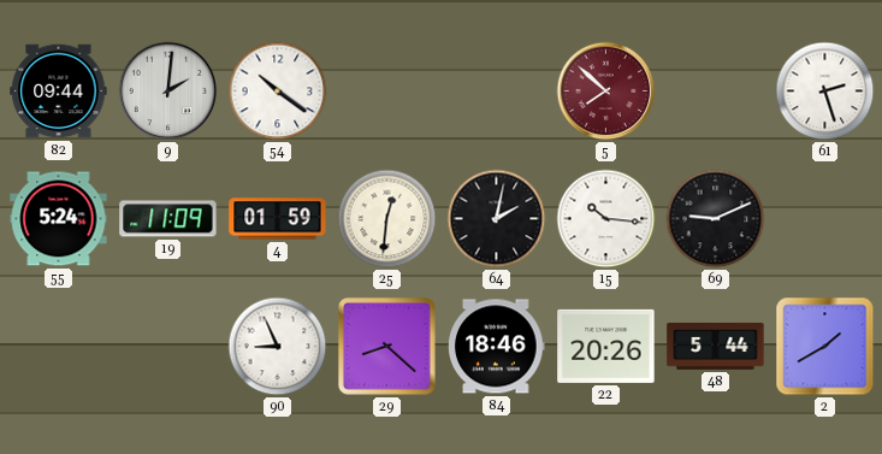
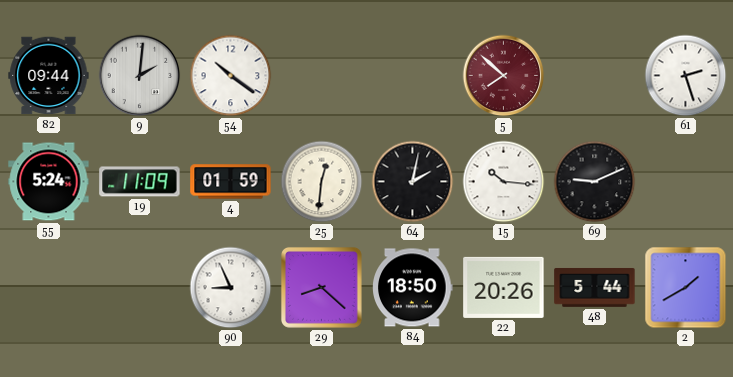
84: 18:46 -> 18:50 (413, 288)
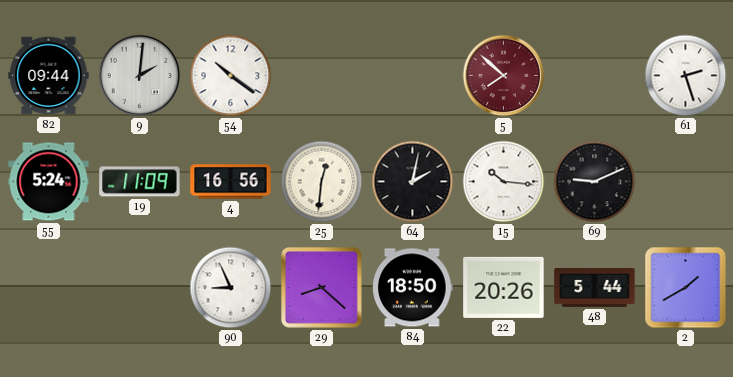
4: 01:59 -> 16:56 (231, 182)
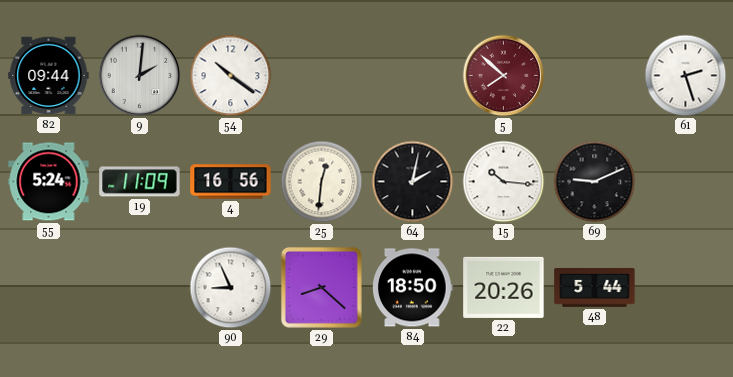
2: 1:40 -> none (686, 288)
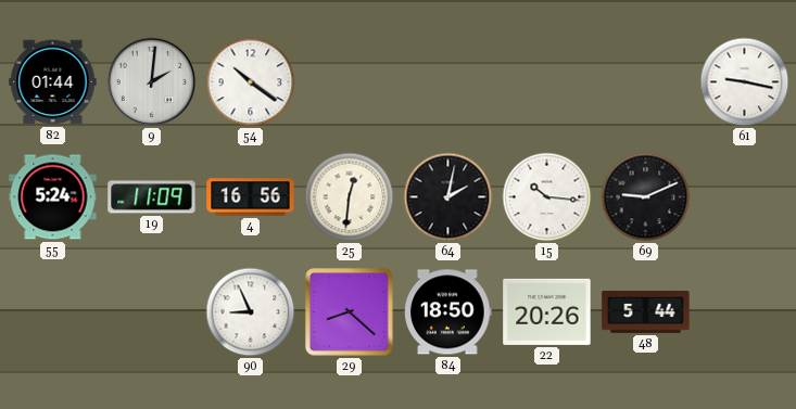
82: 09:44 -> 01:44 (53, 82)
5: 7:52 -> none (504, 76)
61: 2:27 -> 9:17 (745, 82)
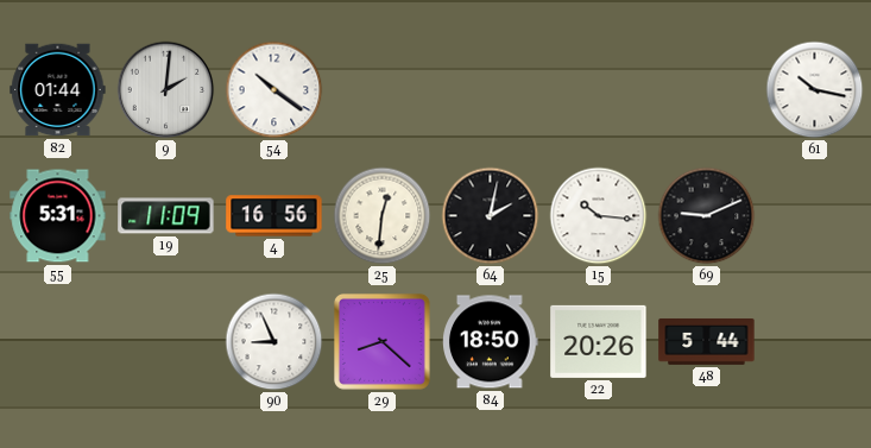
61: 9:17 -> 10:17 (815, 90)
55: 5:24 -> 5:31 (58, 216)
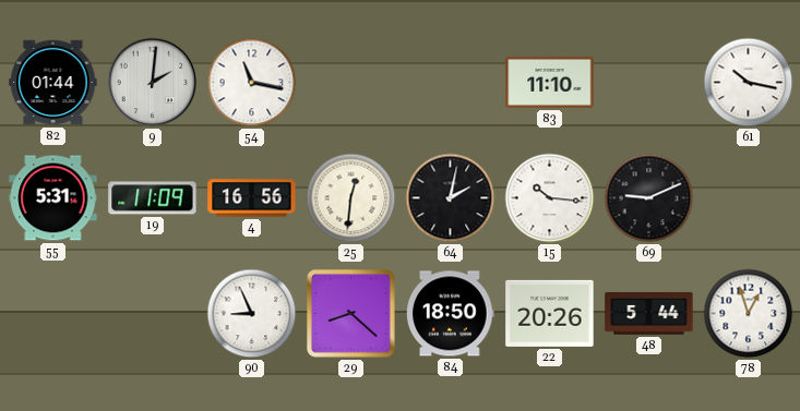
54: 10:21 -> 11:17 (252, 83)
83: none -> 11:10 (550, 82)
78: none -> 12:57 (749, 314)
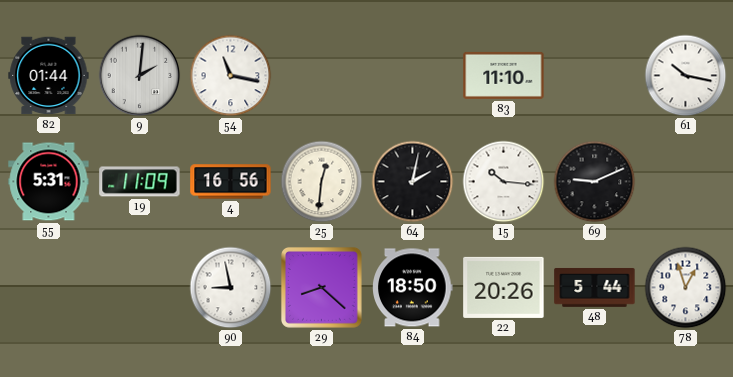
90: 8:56 -> 8:58 (231, 288)
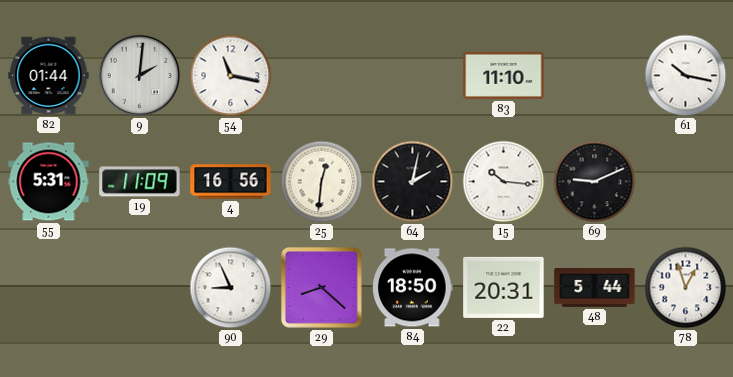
90: 8:58 -> 8:56 (231, 288)
22: 20:26 -> 20:31 (504, 287)
